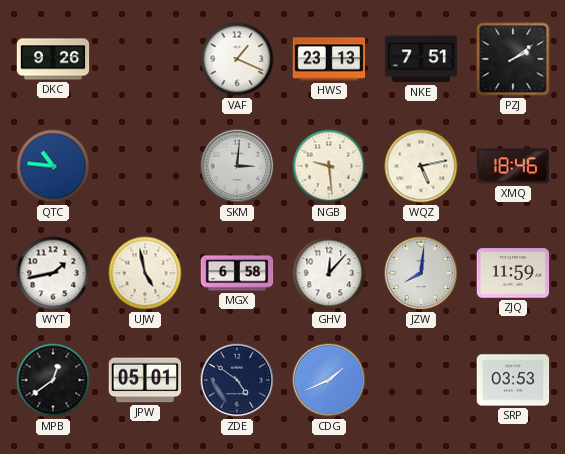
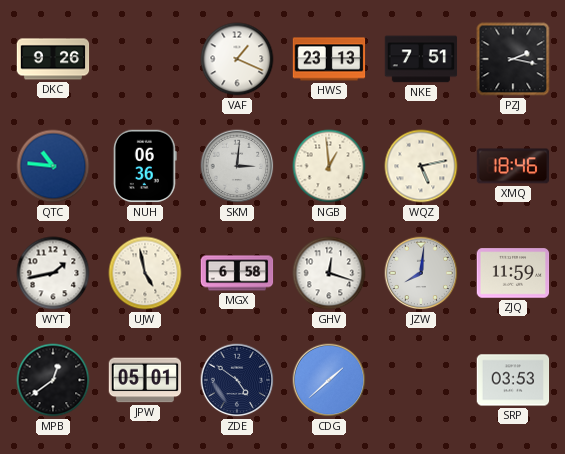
PZJ: 2:09 -> 2:17 (513, 59)
NUH: none -> 06:36 (145, 166)
NGB: 9:29 -> 12:59 (329, 166)
GHV: 12:07 -> 12:18 (329, 273)
CDG: 1:41 -> 1:38 (329, 380)
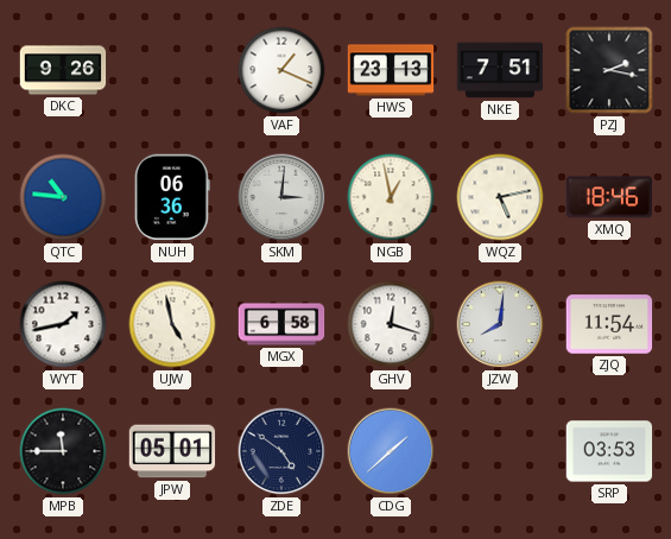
NGB: 12:59 -> 12:58 (391, 197)
ZJQ: 11:59 -> 11:54 (609, 324)
MPB: 12:39 -> 11:45 (63, 451)
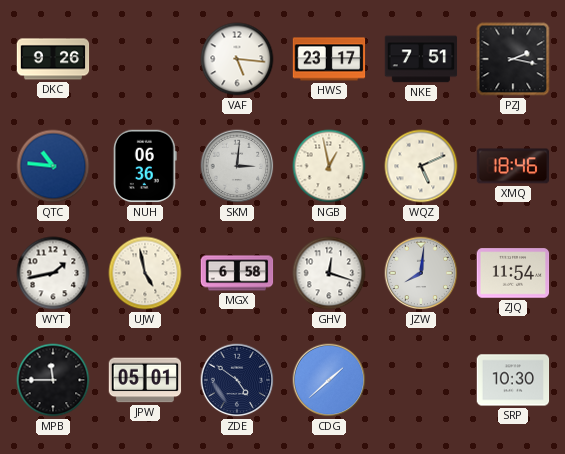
VAF: 1:19 -> 5:16 (237, 59)
HWS: 23:13 -> 23:17 (329, 59)
WQZ: 5:13 -> 5:11 (421, 166)
SRP: 03:53 -> 10:30 (513, 380)
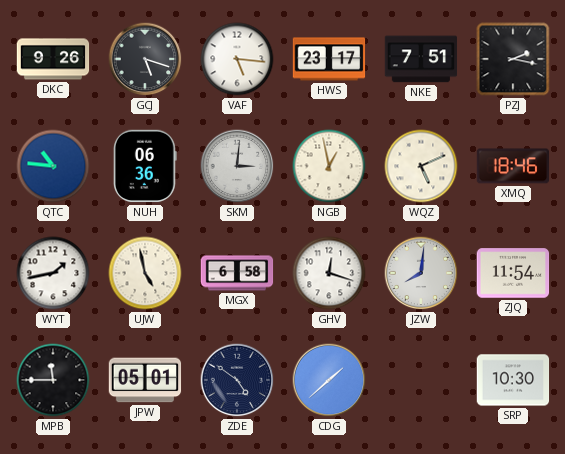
GCJ: none -> 5:18 (145, 59)
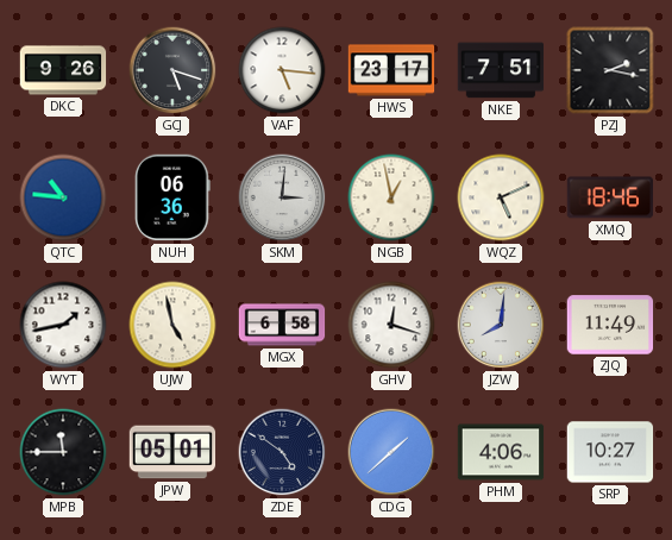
ZJQ: 11:54 -> 11:49 (610, 325)
PHM: none -> 4:06 (501, 452)
SRP: 10:30 -> 10:27 (610, 452)
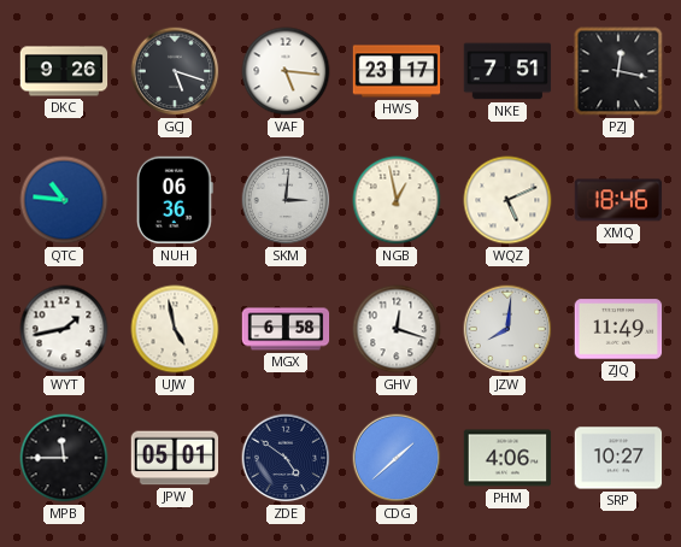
PZJ: 2:17 -> 12:17 (618, 71)
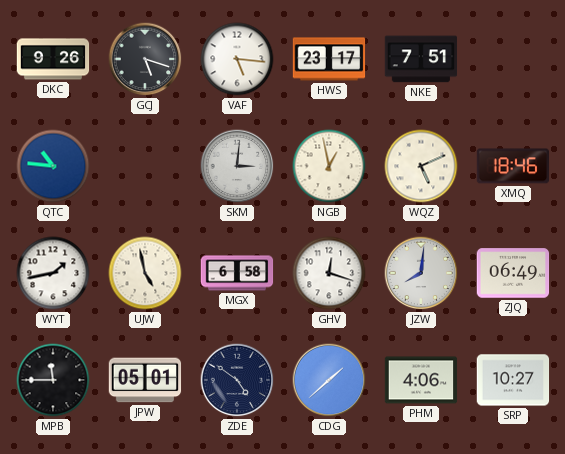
PZJ: 12:17 -> none (618, 71)
NUH: 06:36 -> none (175, 200)
ZJQ: 11:49 -> 06:49 (513, 273)
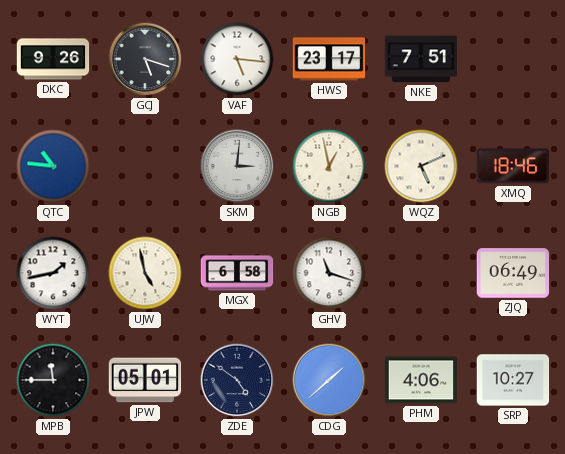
GHV: 12:18 -> 11:18 (329, 273)
JZW: 8:01 -> none (421, 273)
